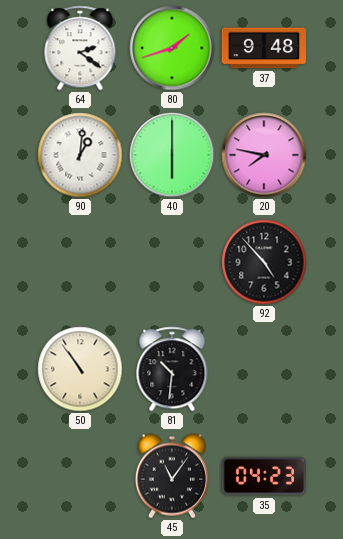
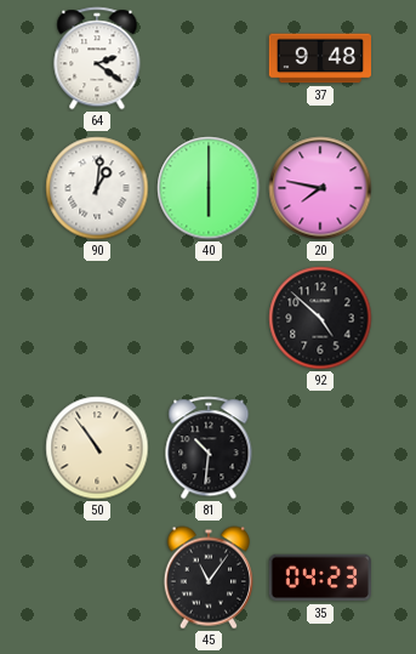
80: 1:42 -> none (172, 48)
92: 4:53 -> 4:52 (320, 318)
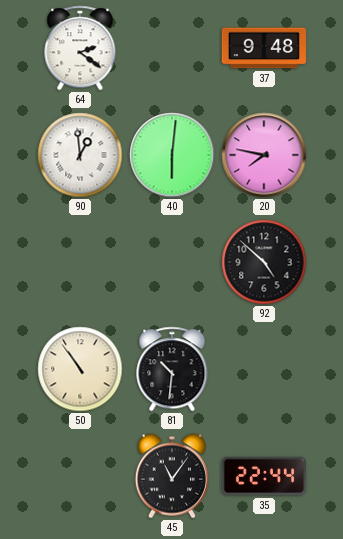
90: 1:01 -> 12:59 (80, 155)
40: 6:00 -> 6:01 (172, 155)
35: 04:23 -> 22:44 (263, 476)
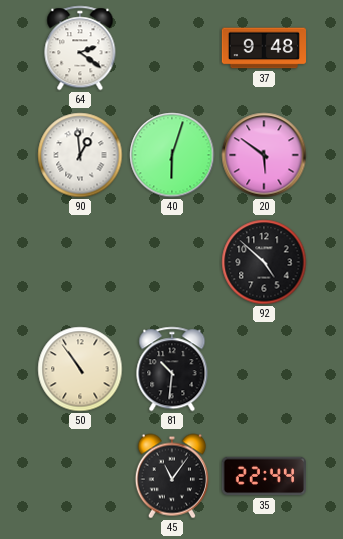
40: 6:01 -> 6:03 (172, 155)
20: 7:47 -> 5:51 (264, 155)
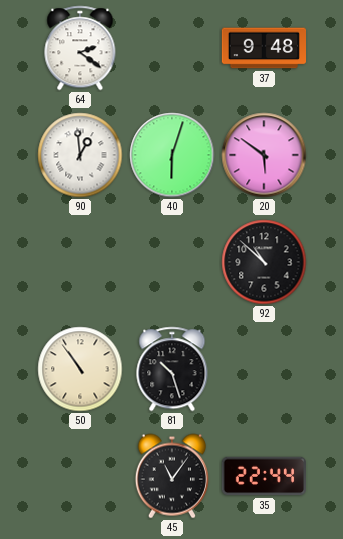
92: 4:52 -> 10:52 (264, 262)
81: 10:31 -> 10:27 (172, 369)
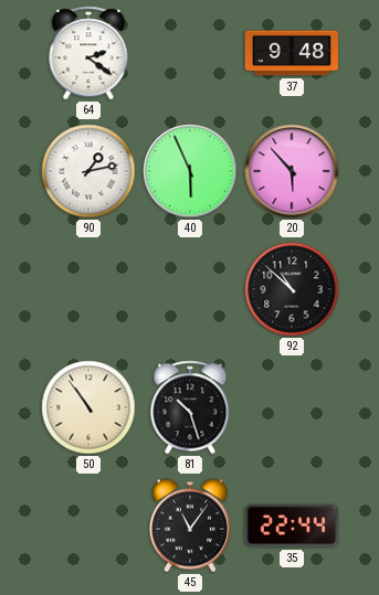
90: 12:59 -> 1:13 (88, 171)
40: 6:03 -> 5:56 (190, 171)
20: 5:51 -> 5:53 (292, 171)
